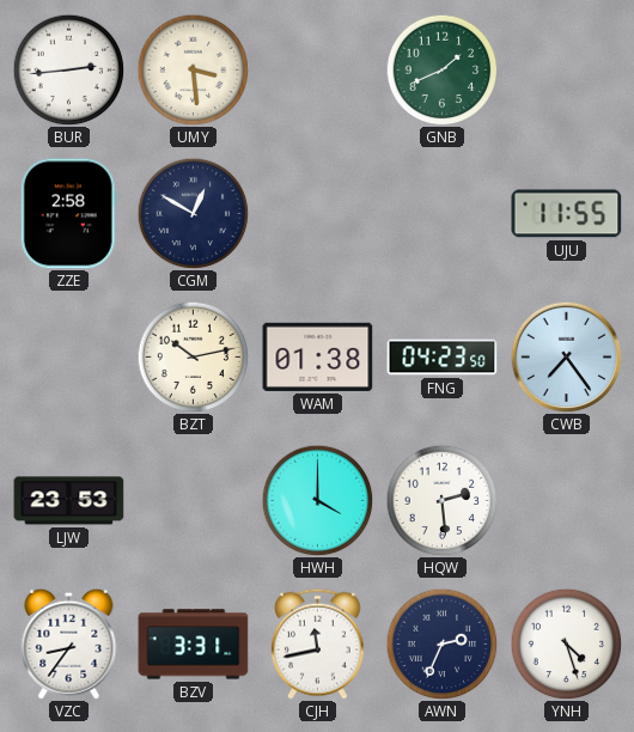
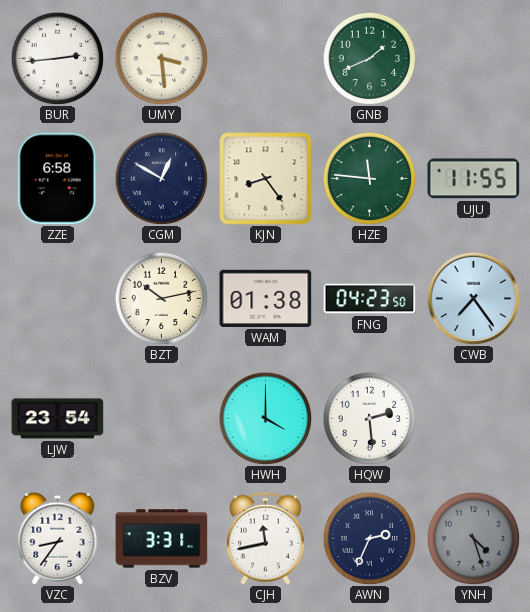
ZZE: 2:58 -> 6:58 (57, 179)
KJN: none -> 8:24 (266, 179)
HZE: none -> 11:46 (369, 178)
LJW: 23:53 -> 23:54 (58, 419)
YNH dial: white -> grey (473, 538)
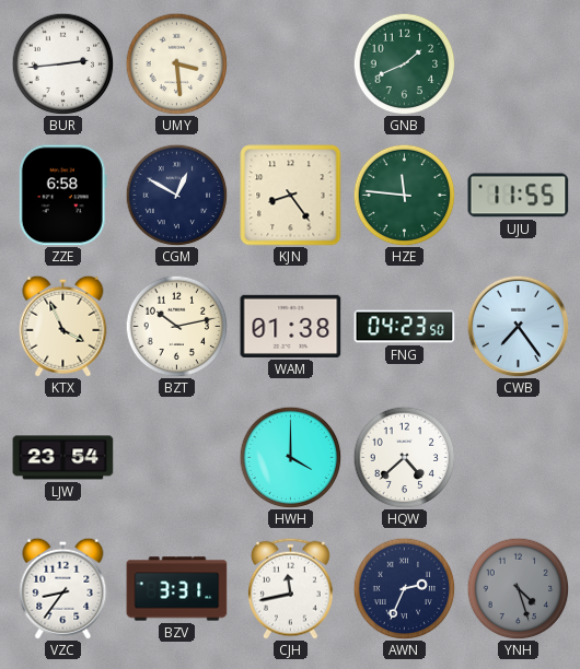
KTX: none -> 3:56 (63, 326)
HQW: 2:29 -> 4:38 (404, 457)
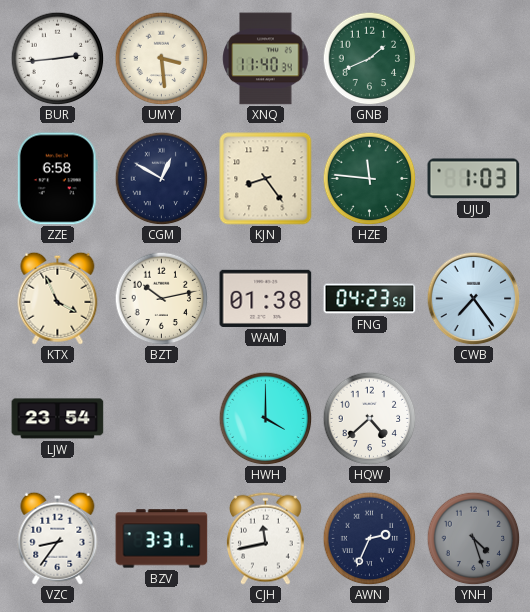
XNQ: none -> 11:40 (266, 59)
UJU: 11:55 -> 1:03 (474, 179)
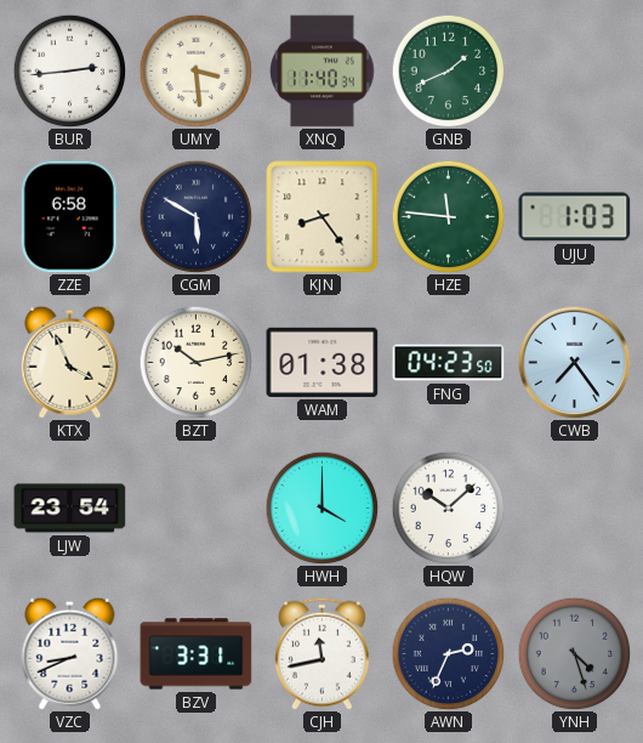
CGM: 12:50 -> 5:50 (195, 216)
HQW: 4:38 -> 10:08 (448, 507)
VZC: 8:36 -> 8:41 (70, 653)
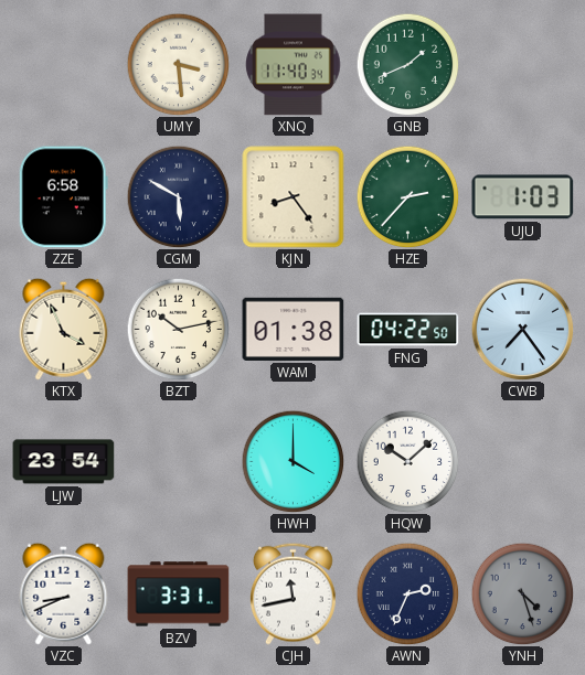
BUR: 2:44 -> none (69, 70)
HZE: 11:46 -> 2:37 (407, 196)
FNG: 04:23 -> 04:22 (408, 330)
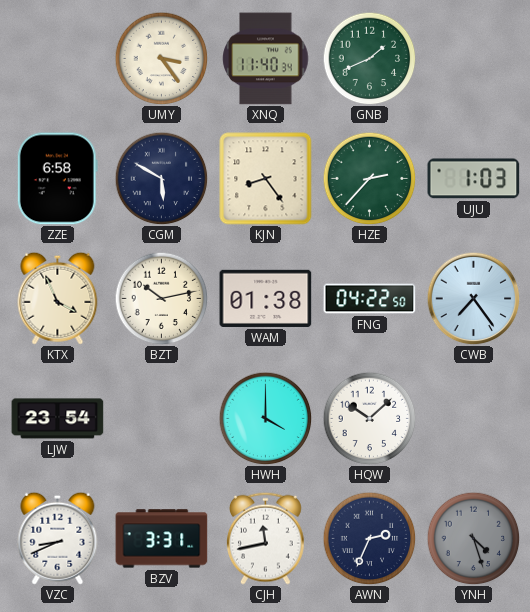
UMY: 3:29 -> 3:24 (161, 58)
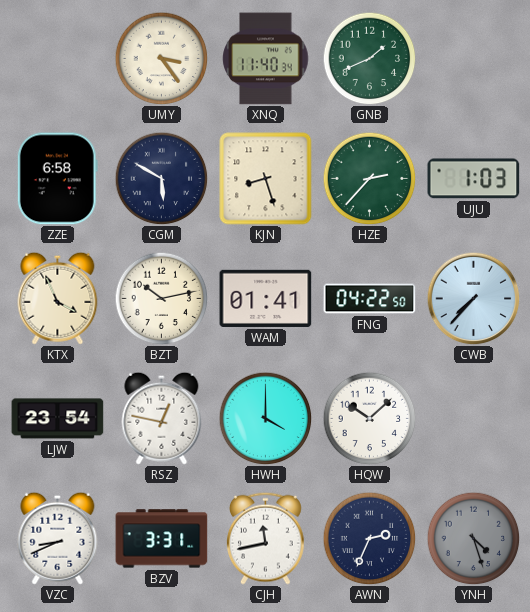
KJN: 8:24 -> 8:27 (266, 179)
WAM: 01:38 -> 01:41 (266, 298)
CWB: 7:24 -> 7:37 (473, 298)
RSZ: none -> 12:47 (162, 418)
